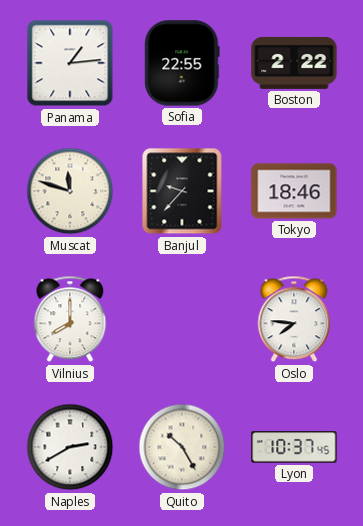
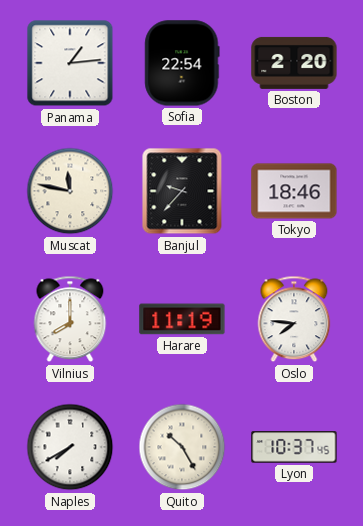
Sofia: 22:55 -> 22:54 (182, 63)
Boston: 2:22 -> 2:20 (294, 63)
Muscat: 11:48 -> 11:47 (70, 191)
Harare: none -> 11:19 (182, 319)
Naples: 2:40 -> 7:40 (70, 447)
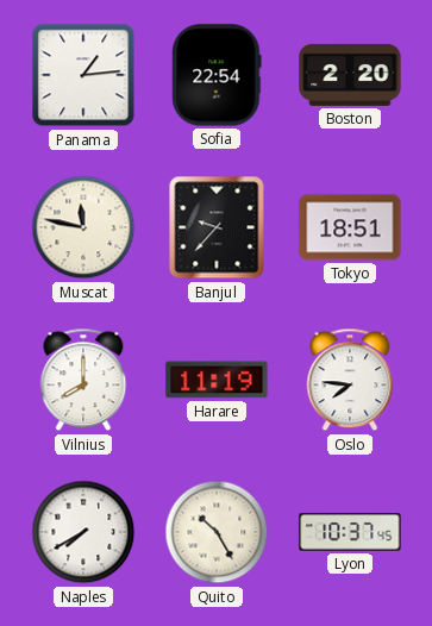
Tokyo: 18:46 -> 18:51 (350, 227)
